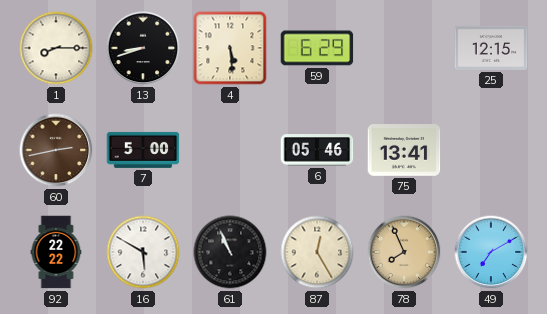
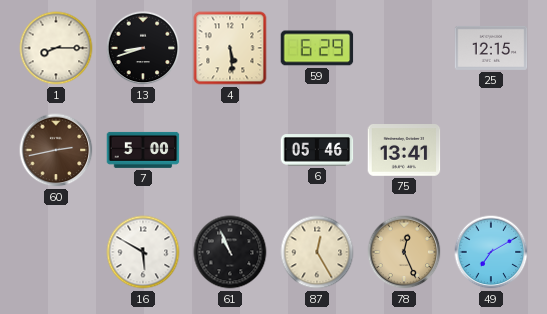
92: 22:22 -> none (56, 252)
78: 7:56 -> 12:26 (404, 252)
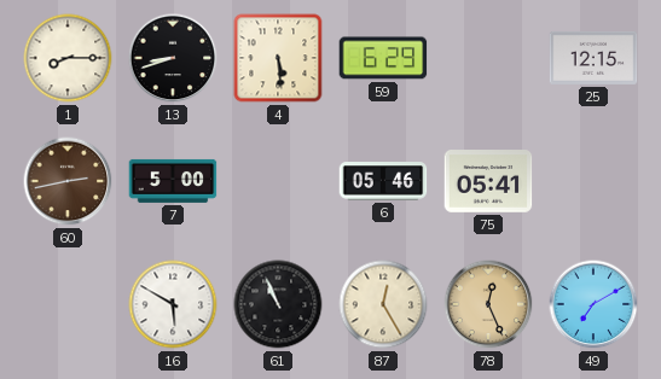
75: 13:41 -> 05:41 (488, 181)
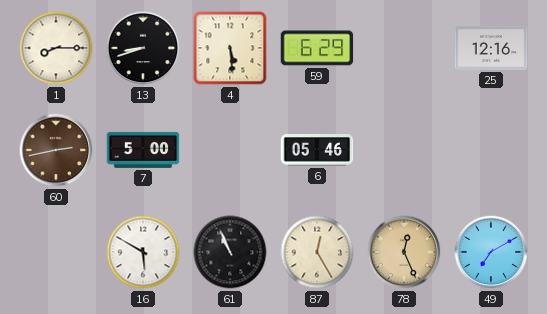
25: 12:15 -> 12:16 (491, 48)
75: 05:41 -> none (488, 181)
